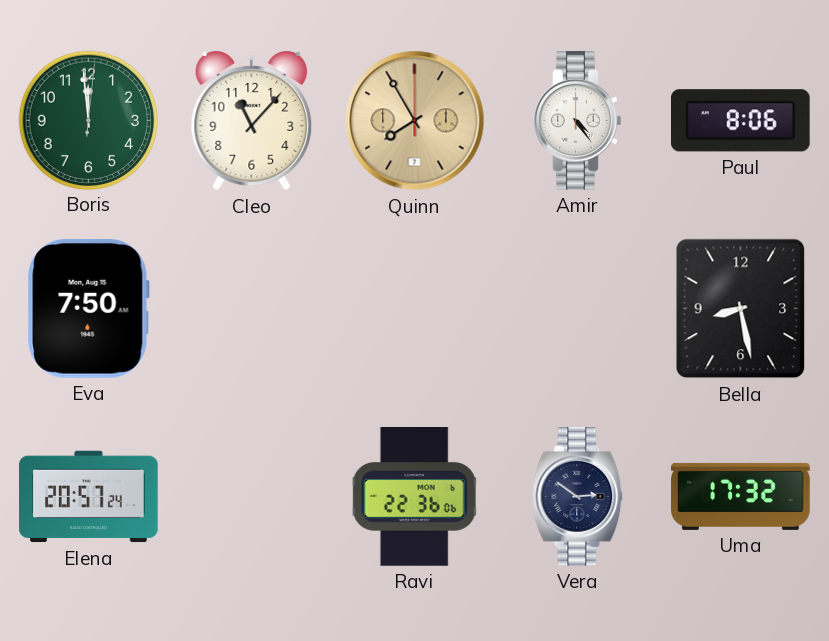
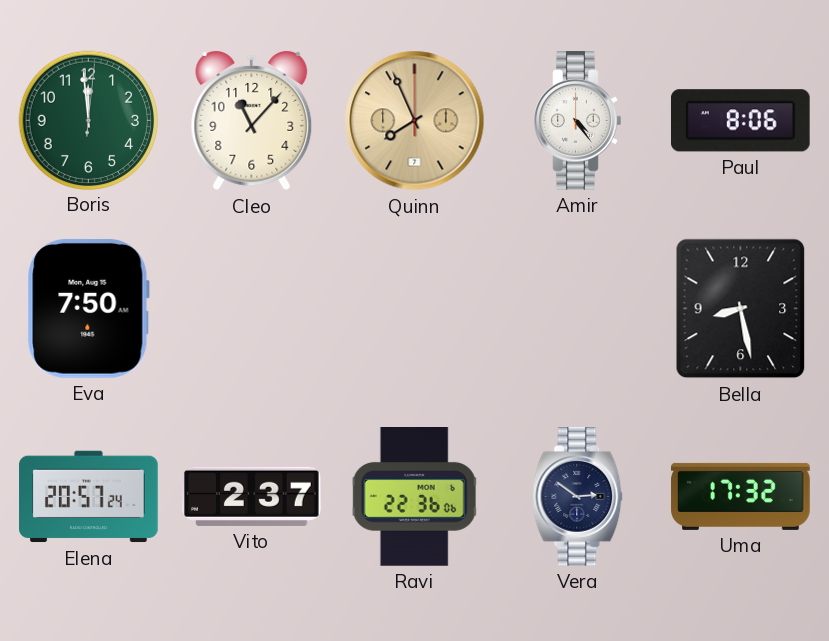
Quinn: 7:55 -> 7:56 (415, 121)
Vito: none -> 2:37 (252, 496)
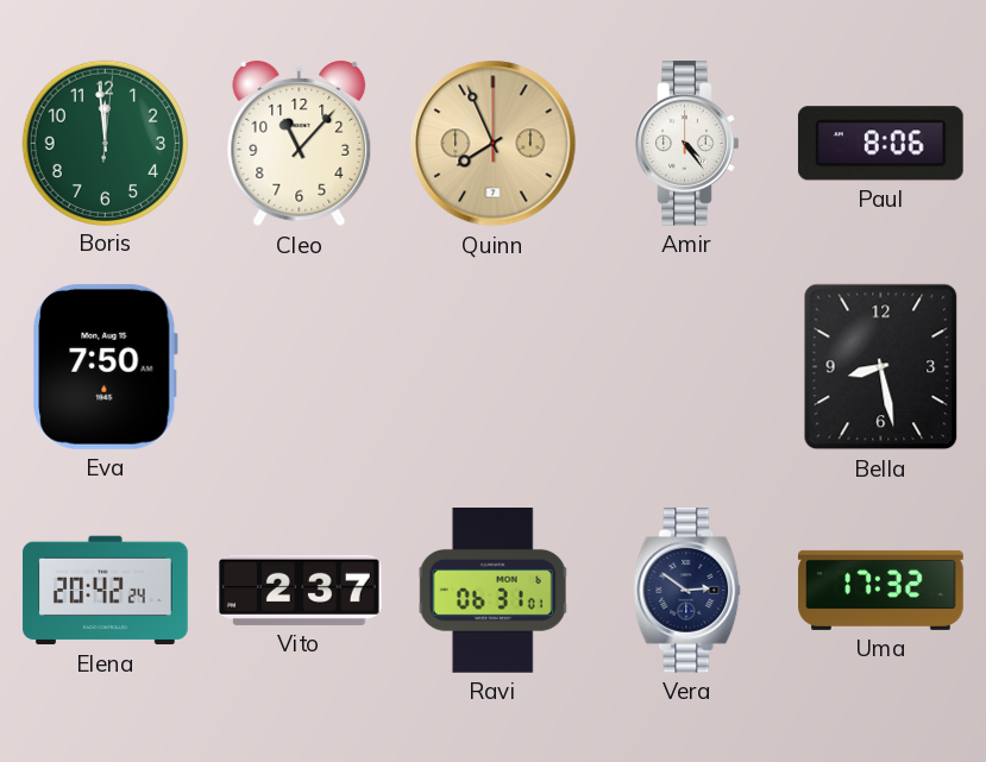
Elena: 20:57 -> 20:42 (106, 591)
Ravi: 22:36 -> 06:31 (494, 591)
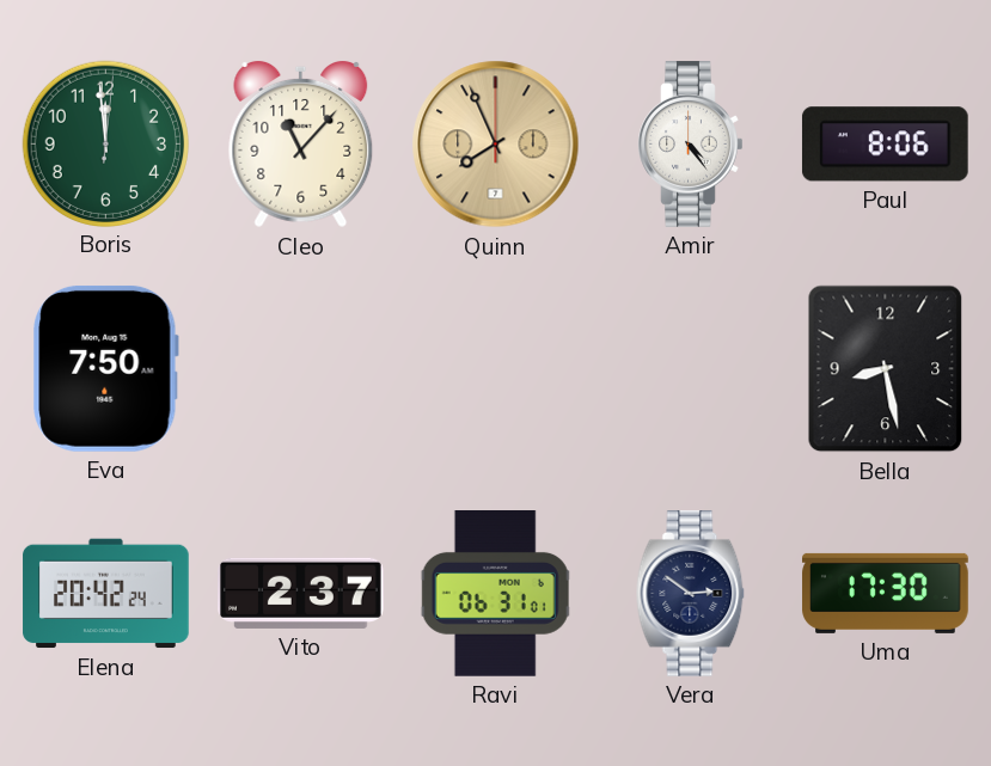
Uma: 17:32 -> 17:30 (886, 593)
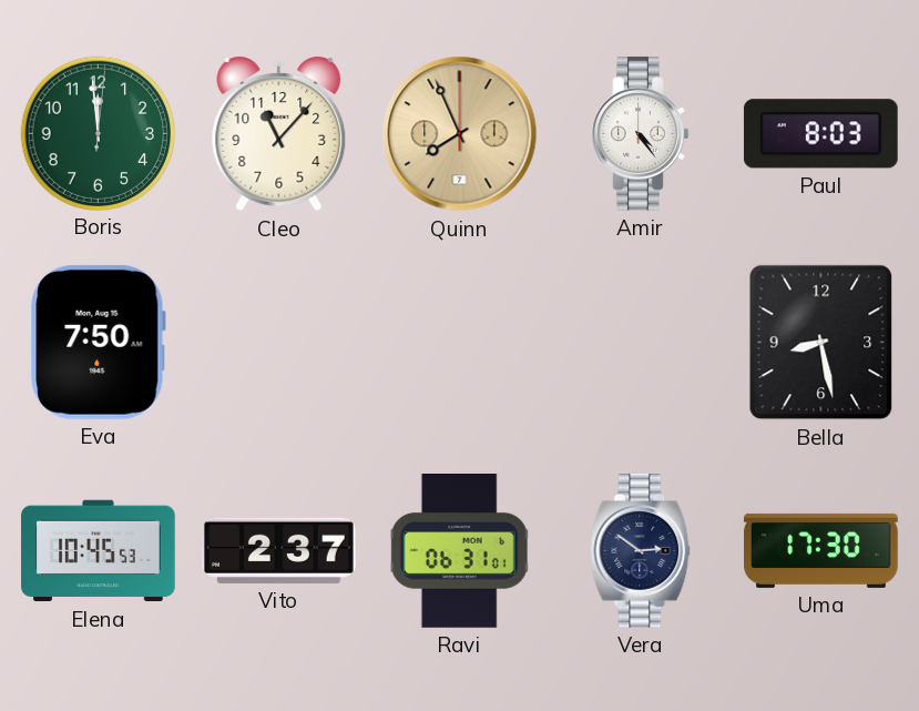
Paul: 8:06 -> 8:03 (820, 134)
Elena: 20:42 -> 10:45 (99, 551)
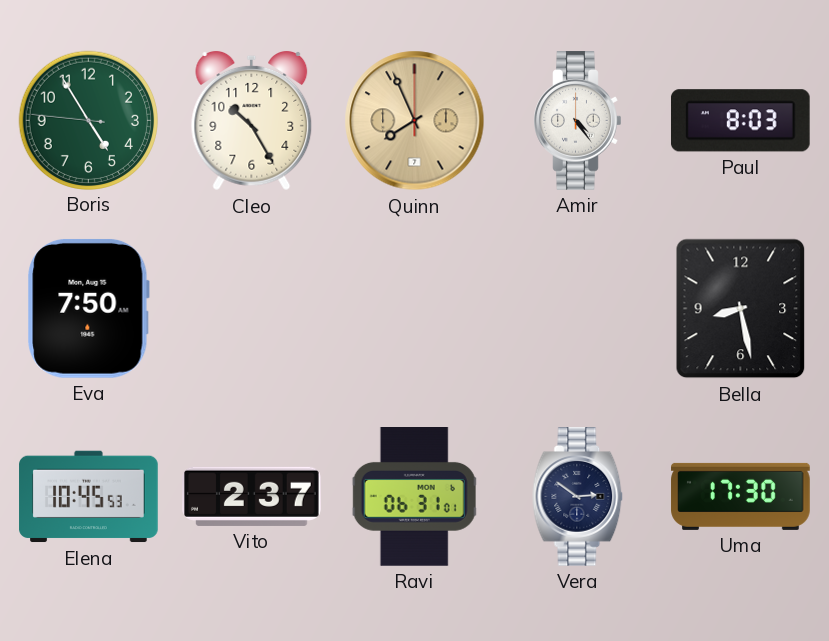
Boris: 11:59 -> 4:54 (88, 120)
Cleo: 11:07 -> 10:25 (252, 121)
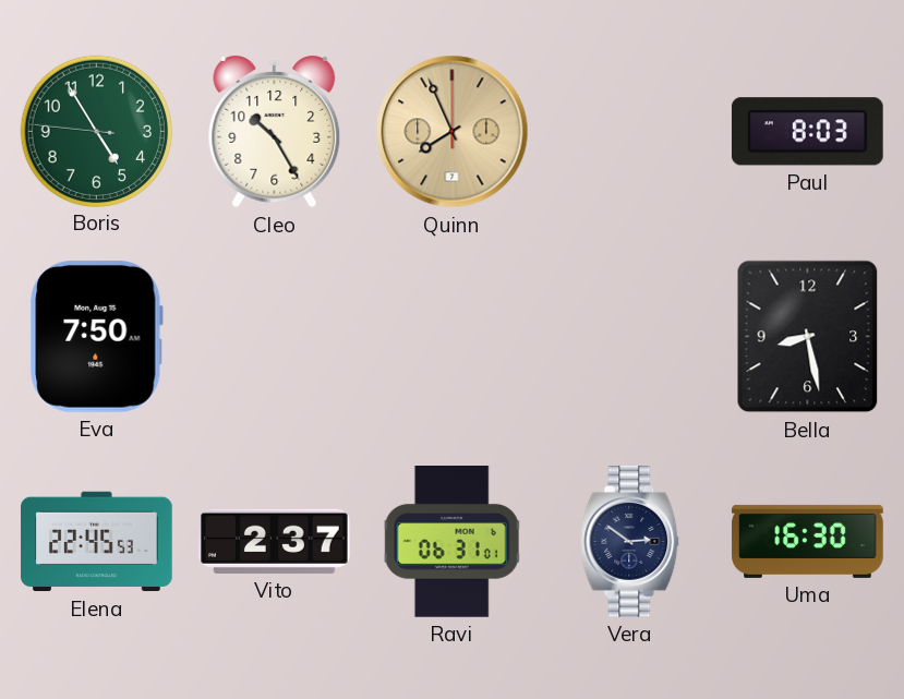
Amir: 4:24 -> none (578, 121)
Elena: 10:45 -> 22:45 (97, 542)
Uma: 17:30 -> 16:30 (808, 541)
